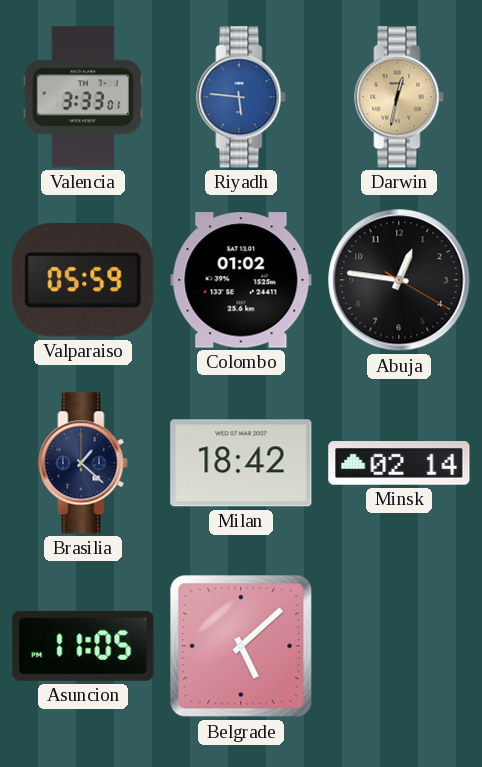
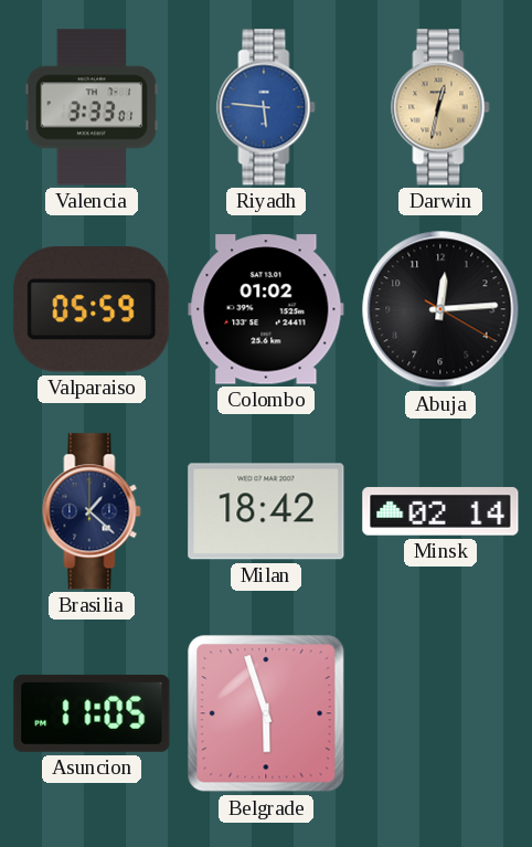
Abuja: 12:46 -> 12:14 (440, 309)
Belgrade: 5:08 -> 5:57 (266, 713)
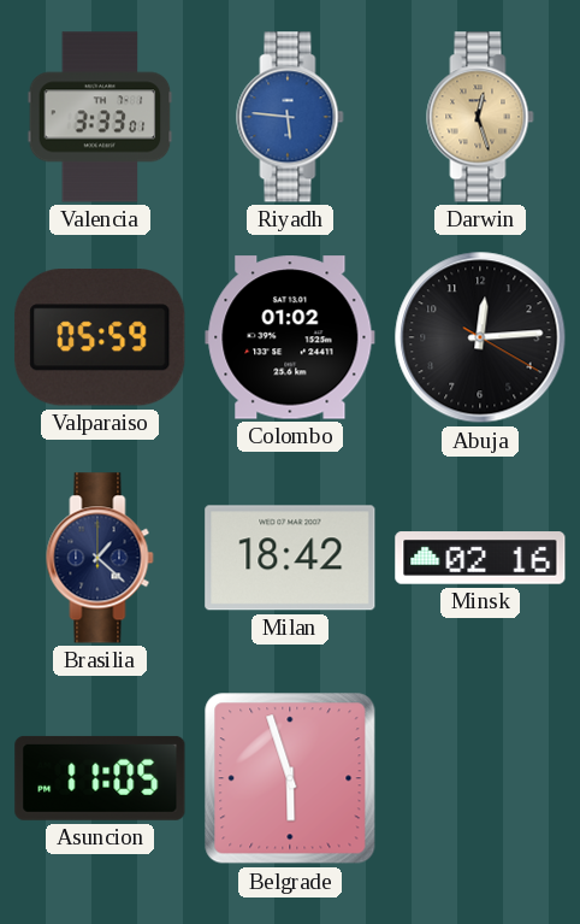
Darwin: 12:32 -> 12:27 (480, 117)
Minsk: 02:14 -> 02:16 (480, 558)
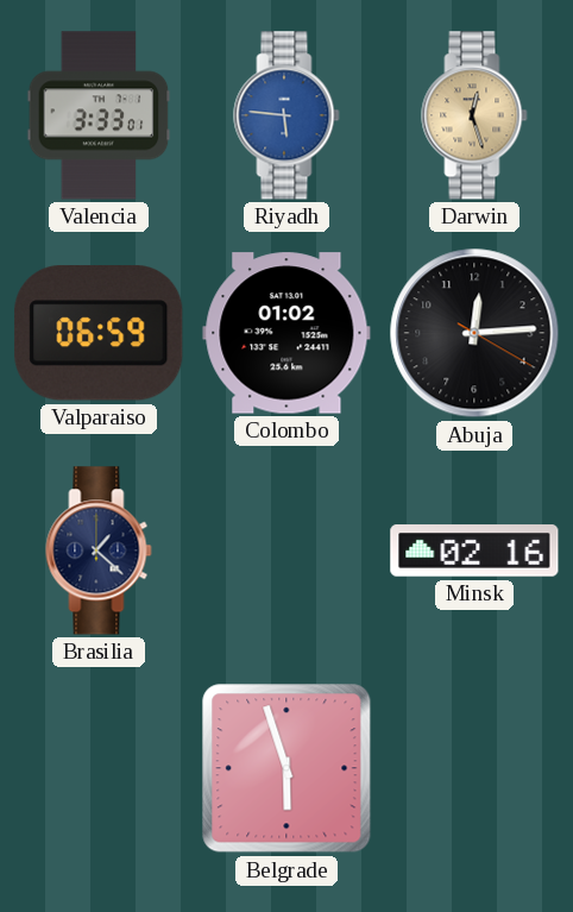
Valparaiso: 05:59 -> 06:59 (99, 334)
Milan: 18:42 -> none (290, 558)
Asuncion: 11:05 -> none (100, 778)
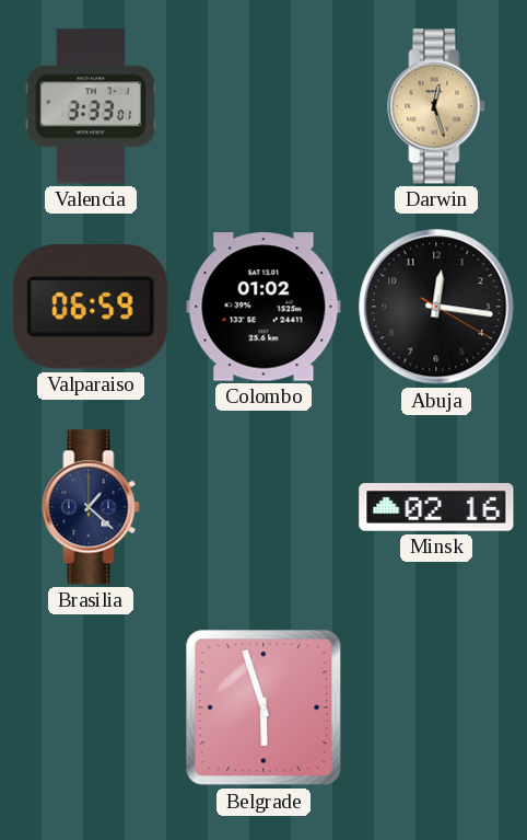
Riyadh: 5:46 -> none (286, 115)
Abuja: 12:14 -> 12:16 (436, 307)
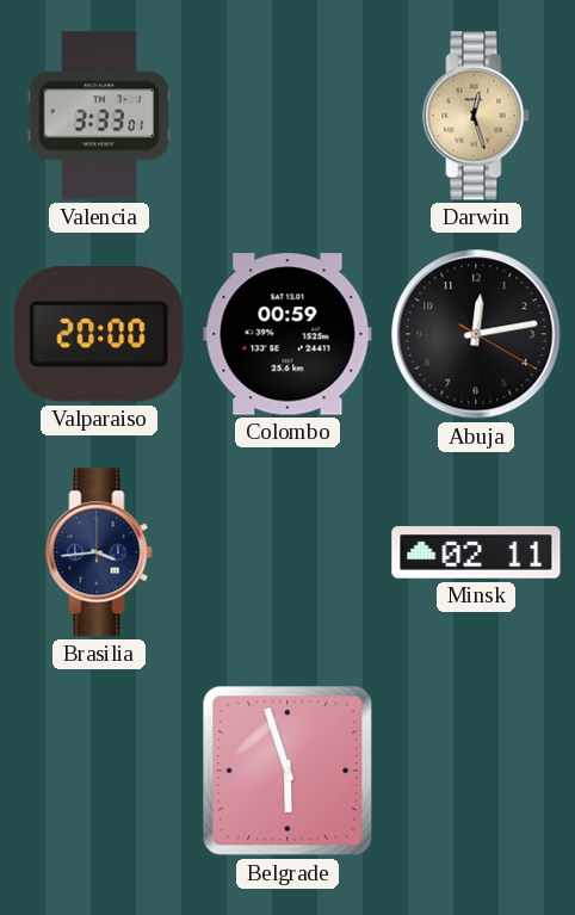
Valparaiso: 06:59 -> 20:00 (99, 335)
Colombo: 01:02 -> 00:59 (287, 334)
Abuja: 12:16 -> 12:13 (476, 334)
Brasilia: 1:22 -> 3:44 (99, 552)
Minsk: 02:16 -> 02:11 (476, 552)
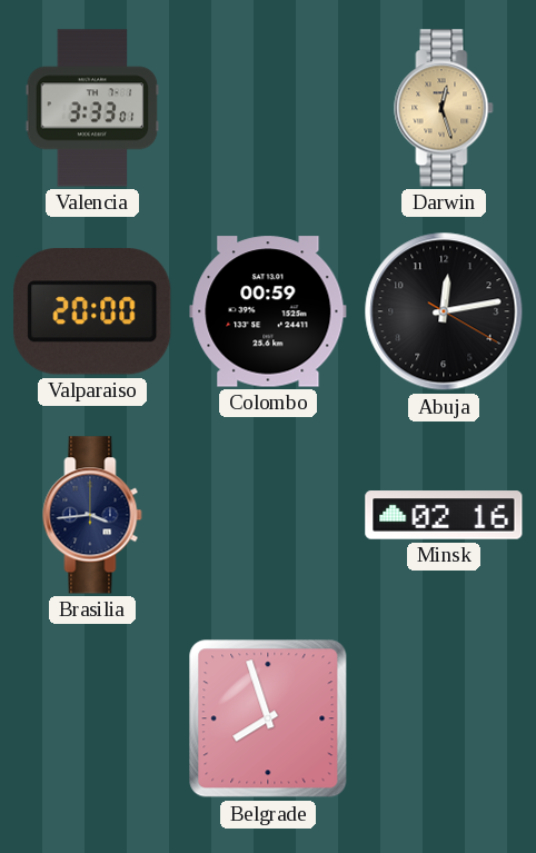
Minsk: 02:11 -> 02:16 (444, 515)
Belgrade: 5:57 -> 7:57 (268, 718)
